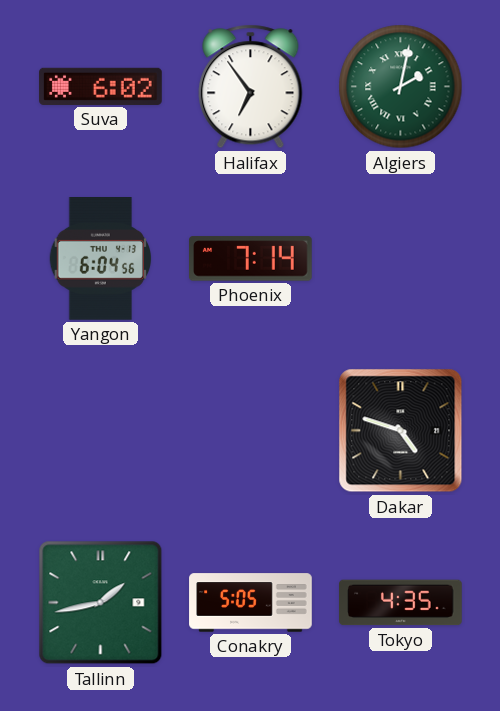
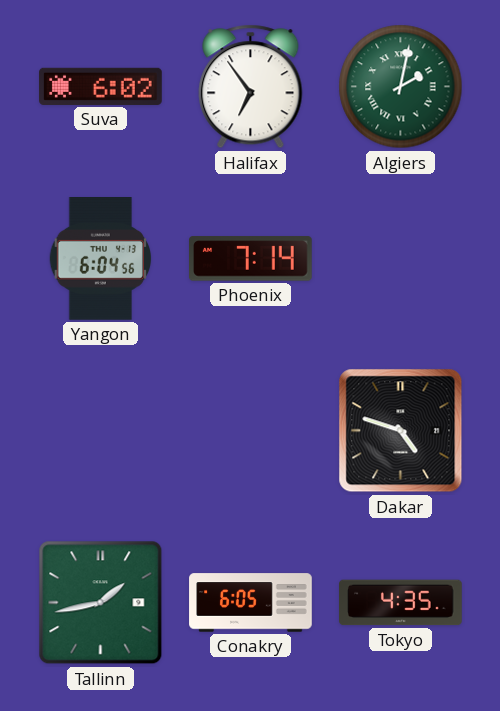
Conakry: 5:05 -> 6:05 (251, 603)
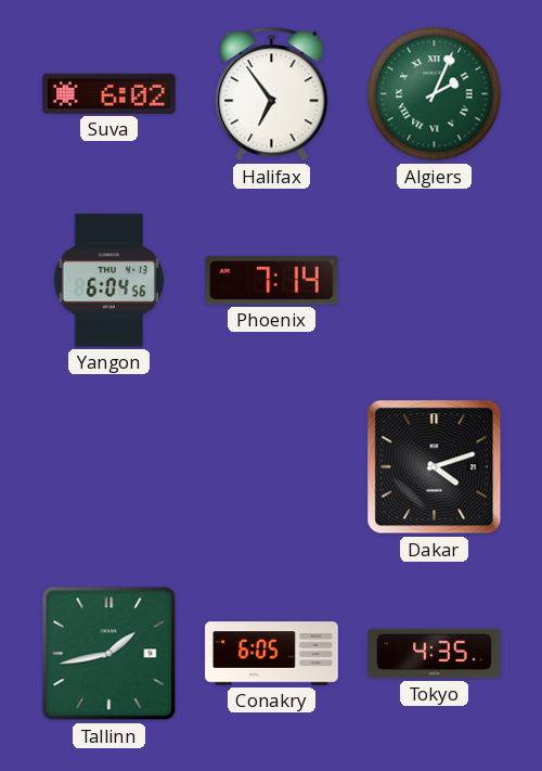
Algiers: 2:02 -> 2:04 (435, 94)
Dakar: 4:48 -> 4:12 (435, 467)
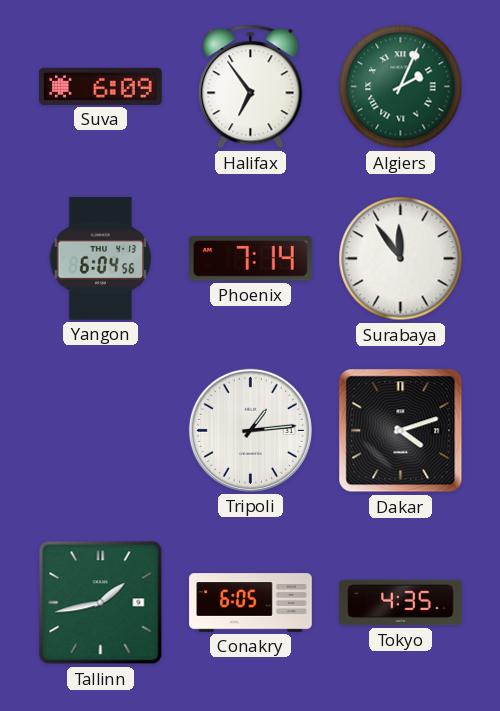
Suva: 6:02 -> 6:09 (101, 86)
Surabaya: none -> 11:54 (401, 259)
Tripoli: none -> 1:14 (250, 430)
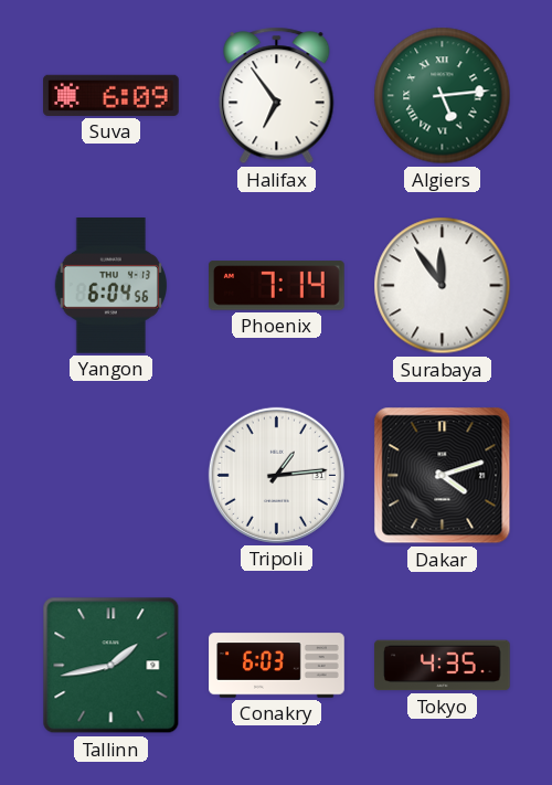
Algiers: 2:04 -> 5:14 (443, 96)
Conakry: 6:05 -> 6:03 (277, 666)
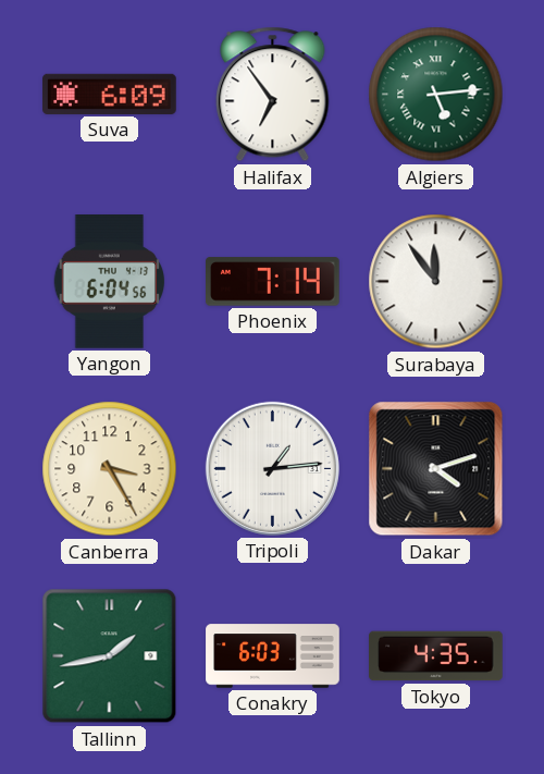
Canberra: none -> 3:25 (110, 469)
